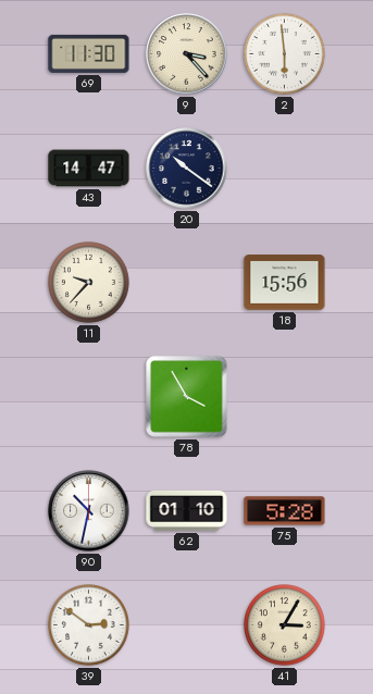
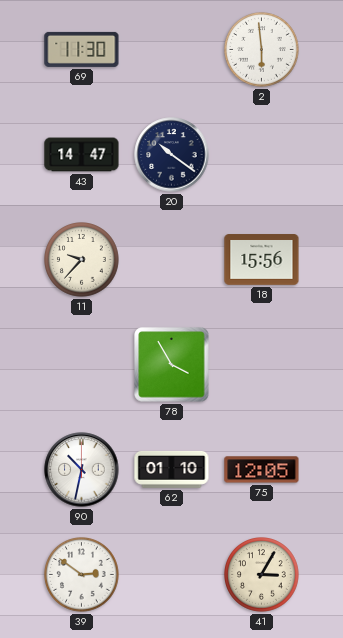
9: 3:23 -> none (187, 54)
75: 5:28 -> 12:05 (262, 470)
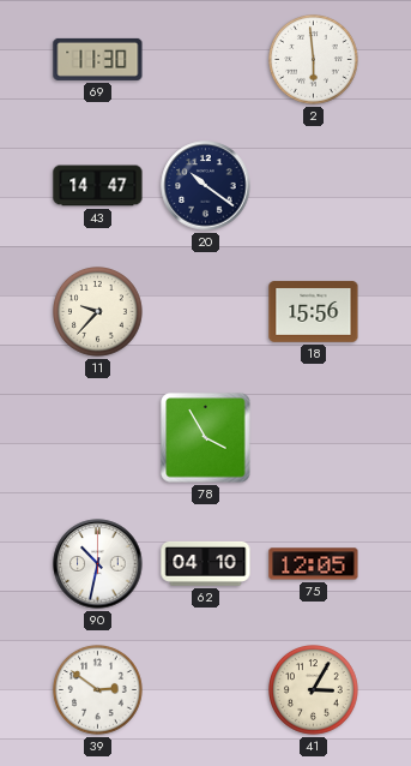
62: 01:10 -> 04:10 (206, 563)
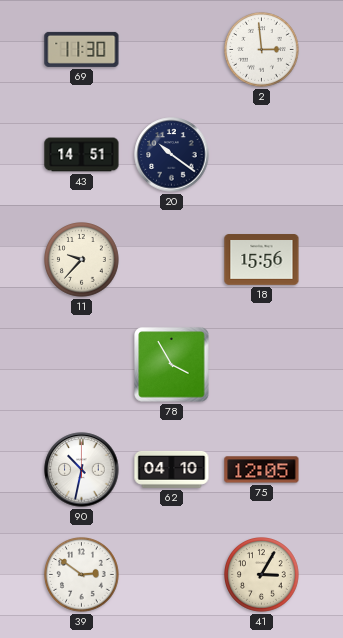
2: 5:59 -> 2:59 (262, 50)
43: 14:47 -> 14:51 (82, 155)
